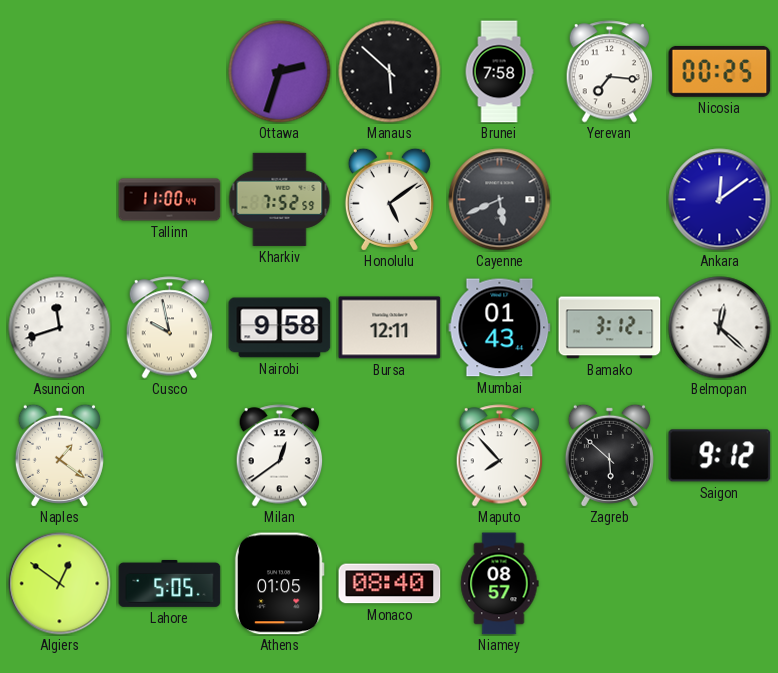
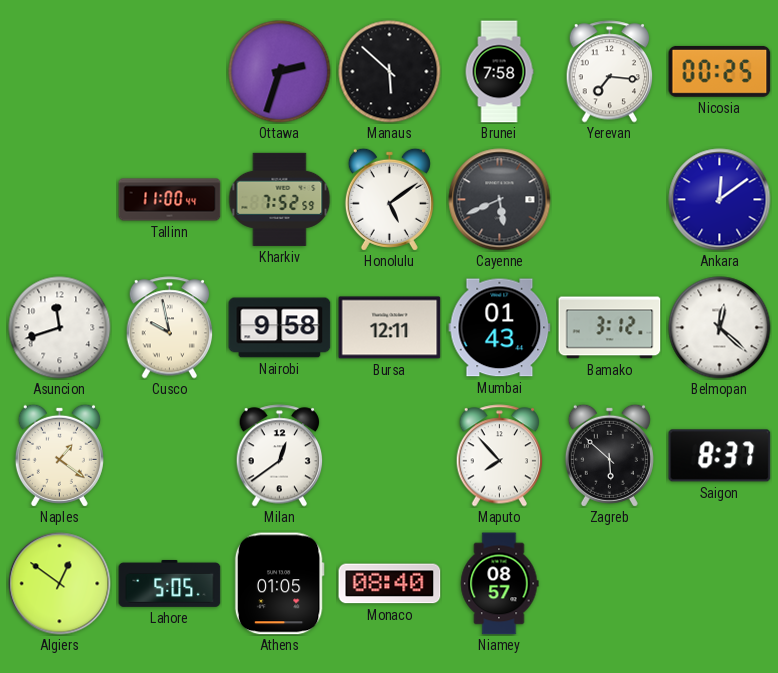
Saigon: 9:12 -> 8:37 (720, 456)
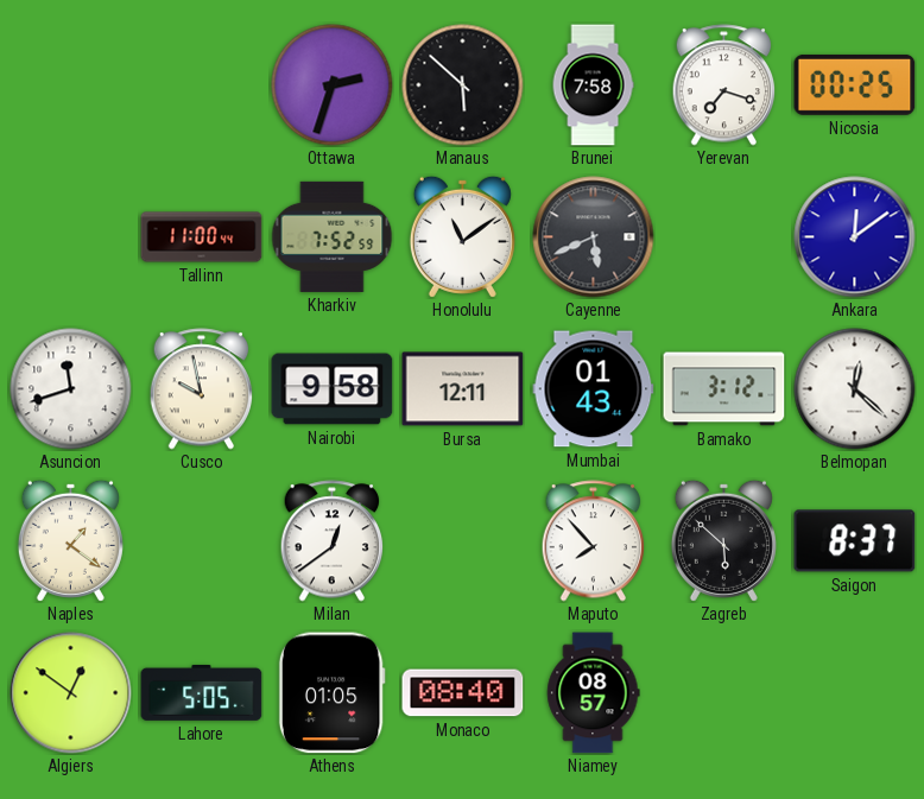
Yerevan: 7:16 -> 7:18 (724, 85)
Honolulu: 5:09 -> 11:09 (462, 236)
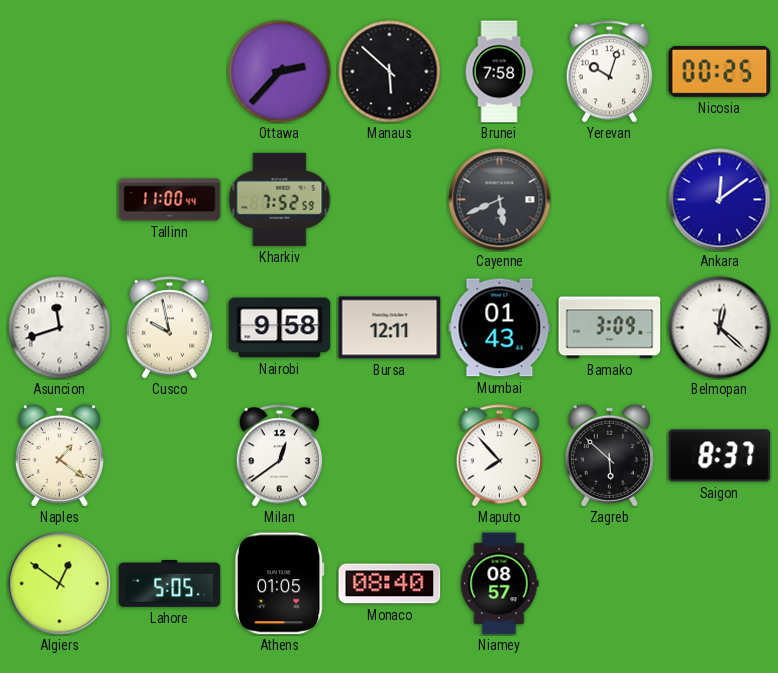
Ottawa: 2:33 -> 2:37 (280, 72)
Yerevan: 7:18 -> 10:03 (610, 72)
Honolulu: 11:09 -> none (462, 236)
Bamako: 3:12 -> 3:09 (610, 328)
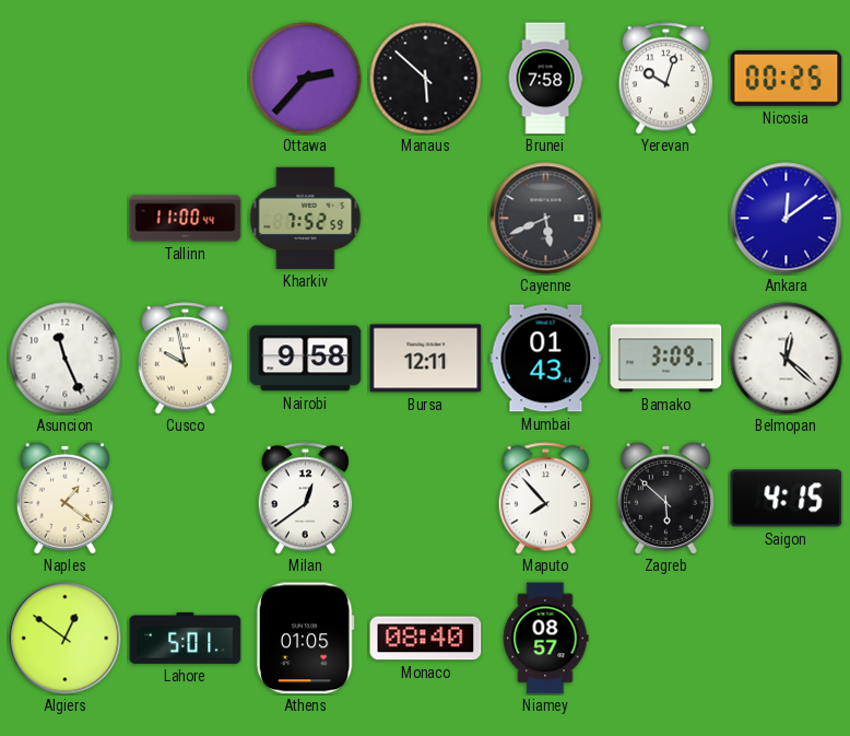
Asuncion: 11:42 -> 11:26 (66, 359)
Saigon: 8:37 -> 4:15 (787, 499)
Lahore: 5:05 -> 5:01 (186, 638)
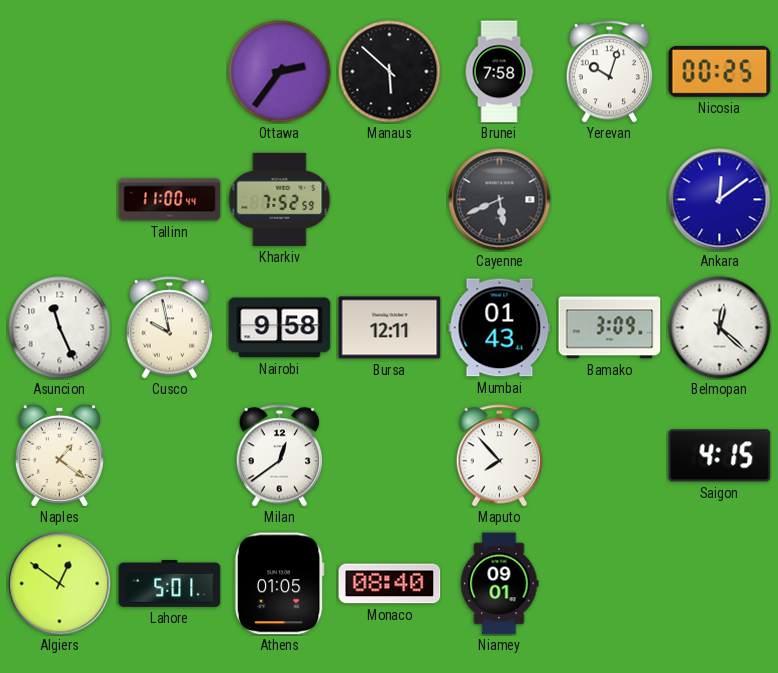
Ottawa: 2:37 -> 2:36 (280, 72)
Zagreb: 5:52 -> none (665, 498)
Niamey: 08:57 -> 09:01 (500, 584)
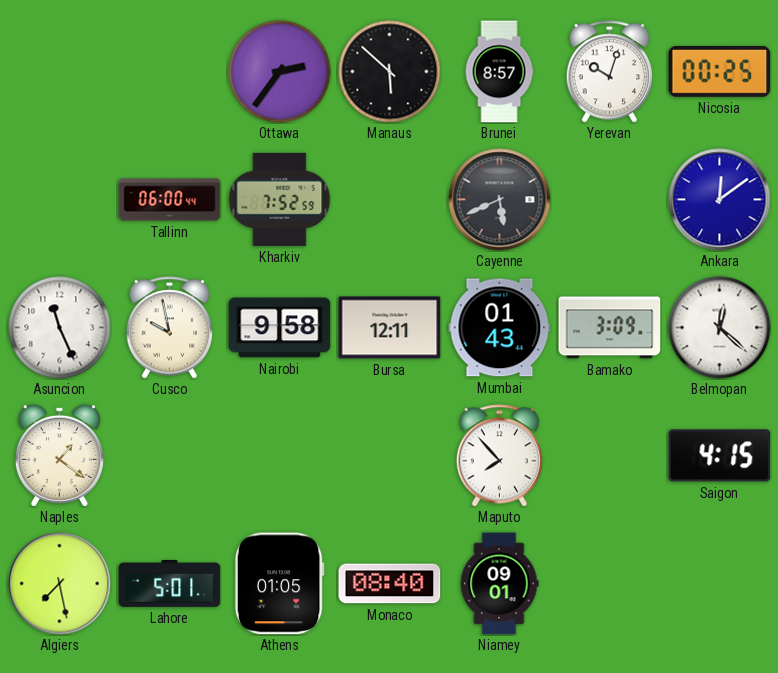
Brunei: 7:58 -> 8:57 (499, 72)
Tallinn: 11:00 -> 06:00 (170, 200)
Milan: 12:39 -> none (280, 456)
Algiers: 12:51 -> 7:28 (60, 584)
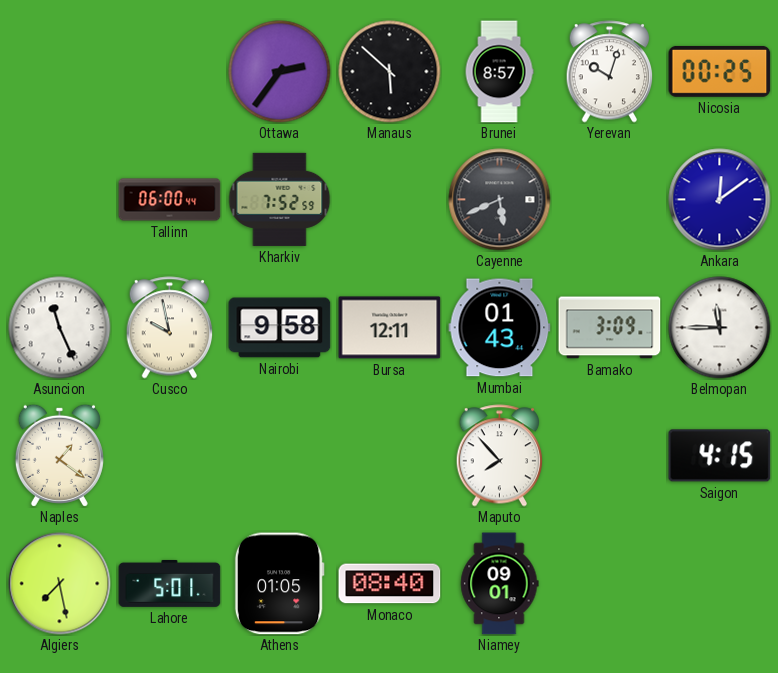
Belmopan: 12:22 -> 11:45 (720, 328)
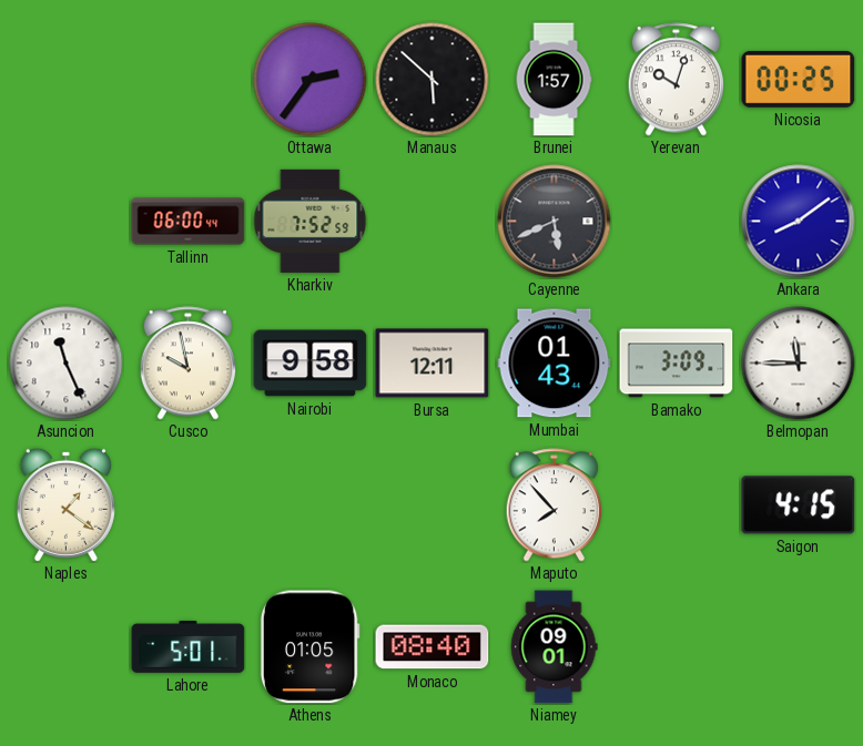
Brunei: 8:57 -> 1:57 (554, 80)
Ankara: 12:09 -> 8:09 (799, 222)
Algiers: 7:28 -> none (60, 584)
